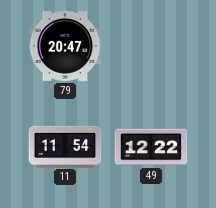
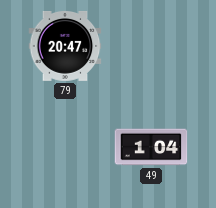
11: 11:54 -> none (65, 146)
49: 12:22 -> 1:04 (151, 147)
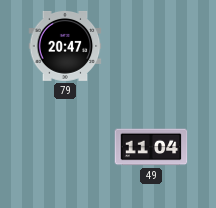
49: 1:04 -> 11:04 (151, 147)
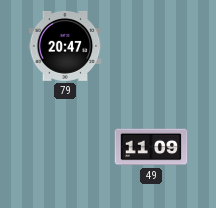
49: 11:04 -> 11:09 (151, 147)
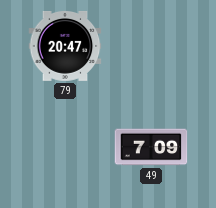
49: 11:09 -> 7:09 (151, 147)
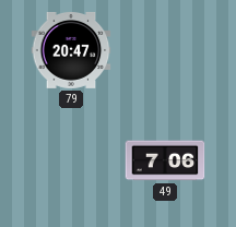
49: 7:09 -> 7:06 (165, 160)
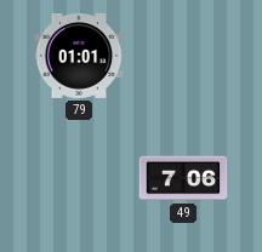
79: 20:47 -> 01:01 (79, 56)
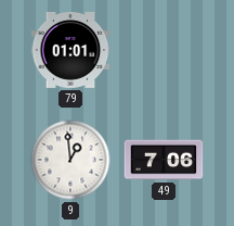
9: none -> 12:59 (70, 160)
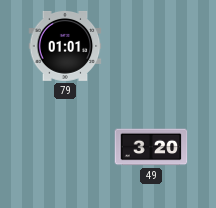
9: 12:59 -> none (70, 160)
49: 7:06 -> 3:20 (151, 147)
